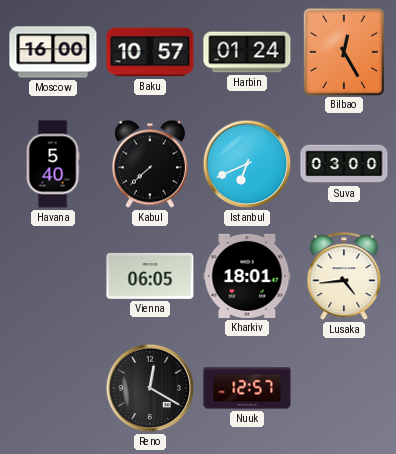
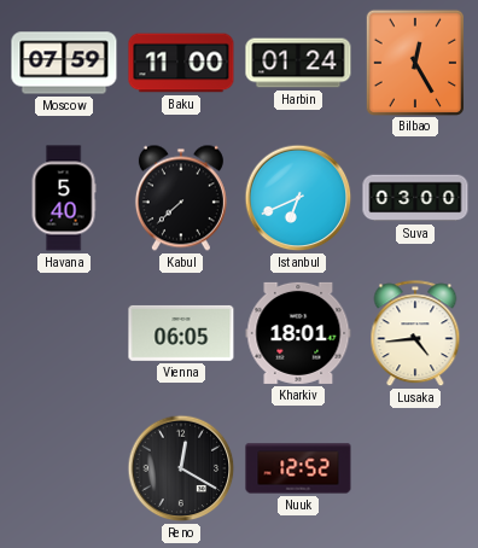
Moscow: 16:00 -> 07:59 (64, 63)
Baku: 10:57 -> 11:00 (181, 63)
Nuuk: 12:57 -> 12:52 (298, 468)
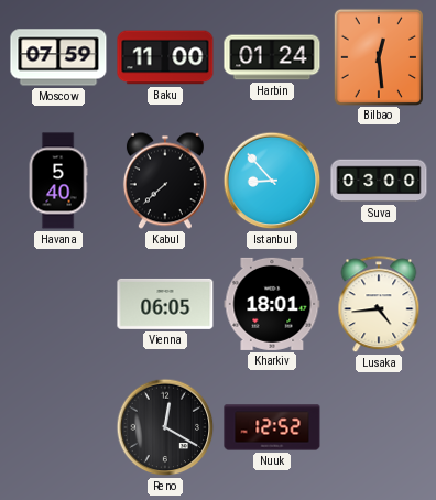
Bilbao: 12:25 -> 12:29 (378, 56)
Istanbul: 6:41 -> 8:53 (272, 181)
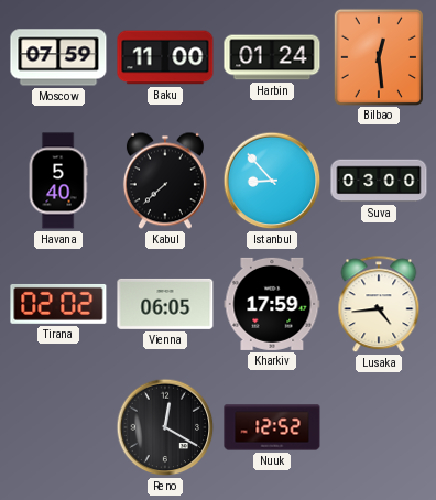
Tirana: none -> 02:02 (58, 304)
Kharkiv: 18:01 -> 17:59 (272, 304)
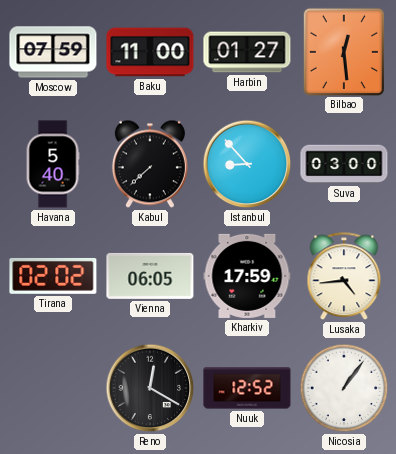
Harbin: 01:24 -> 01:27 (247, 52)
Nicosia: none -> 1:06 (344, 388)
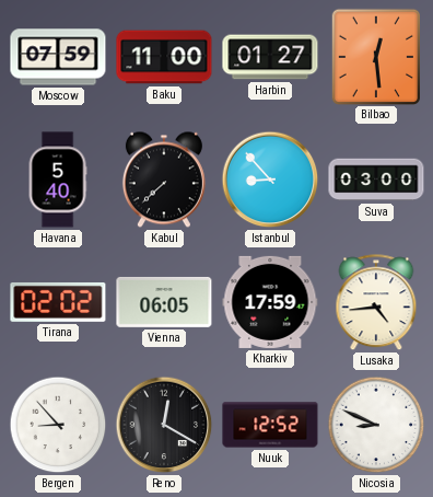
Bergen: none -> 8:53 (58, 425)
Nicosia: 1:06 -> 8:49 (376, 425)
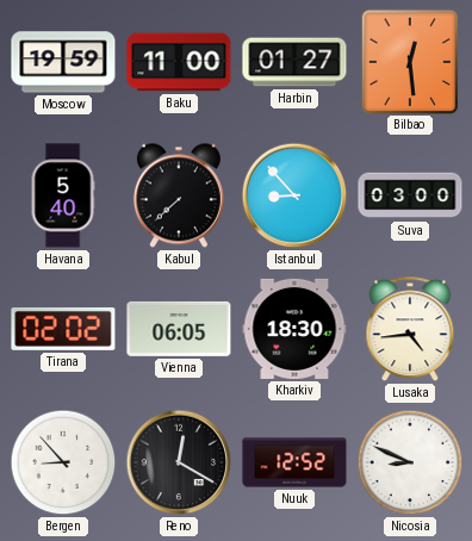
Moscow: 07:59 -> 19:59 (63, 62)
Kharkiv: 17:59 -> 18:30 (294, 329)
